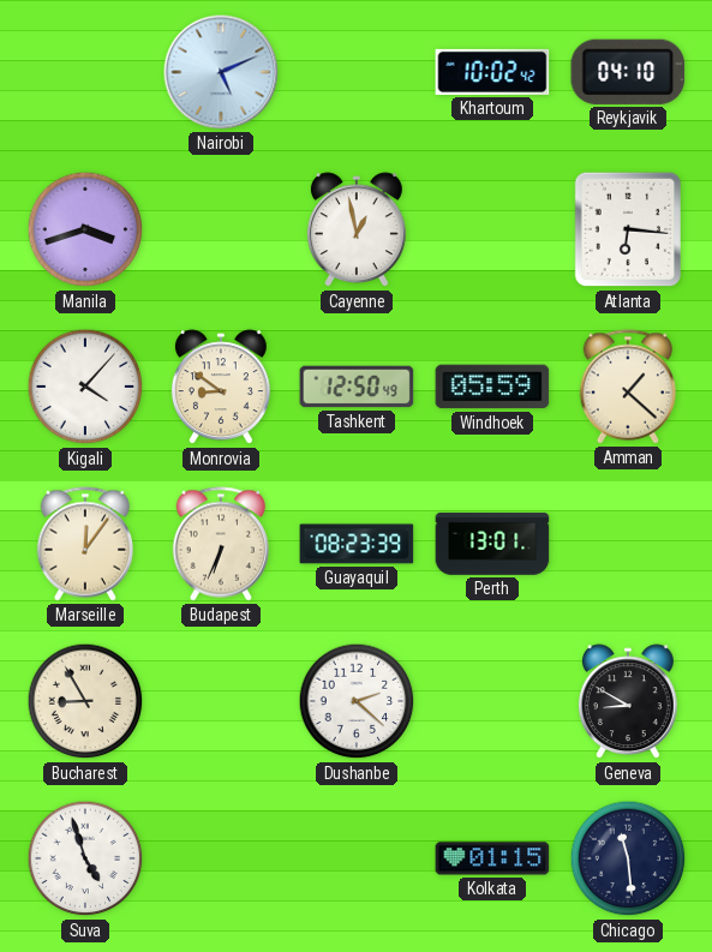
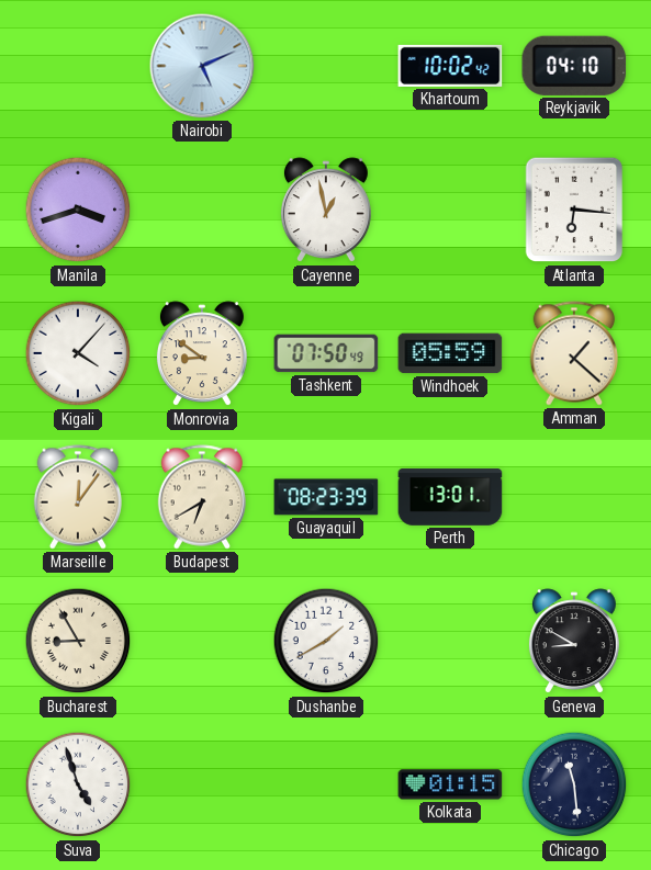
Tashkent: 12:50 -> 07:50 (326, 353)
Budapest: 6:34 -> 6:40 (202, 497)
Dushanbe: 2:22 -> 1:40 (326, 641)
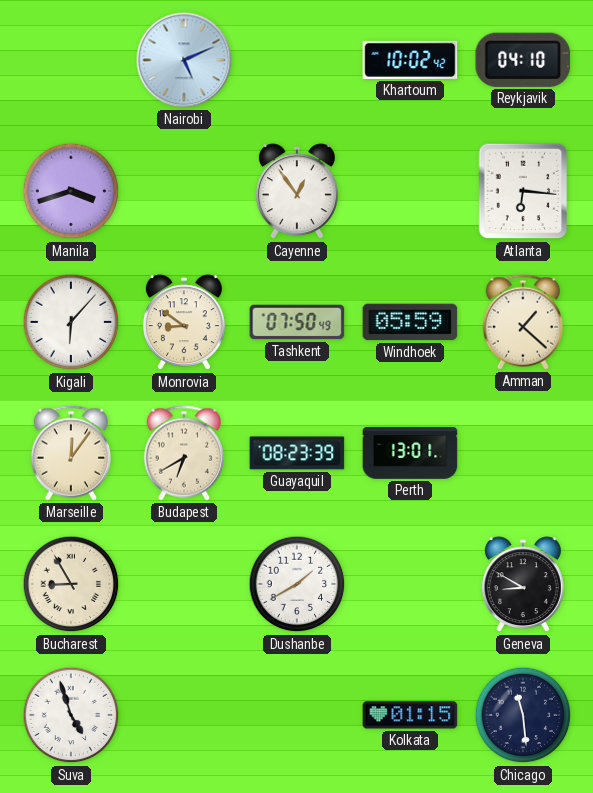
Cayenne: 12:58 -> 12:54 (297, 192)
Kigali: 4:07 -> 6:07 (71, 322)
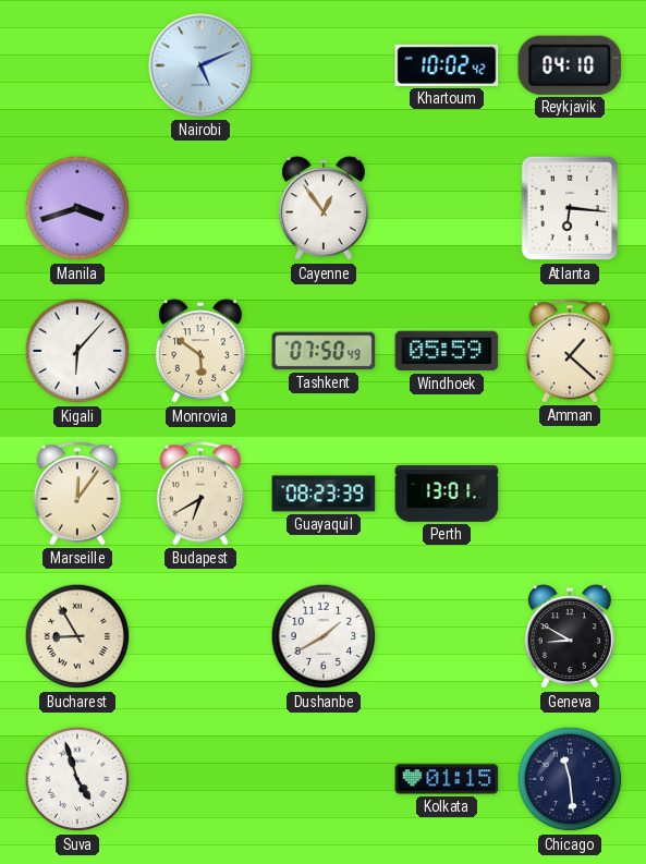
Monrovia: 8:51 -> 5:51 (200, 352)
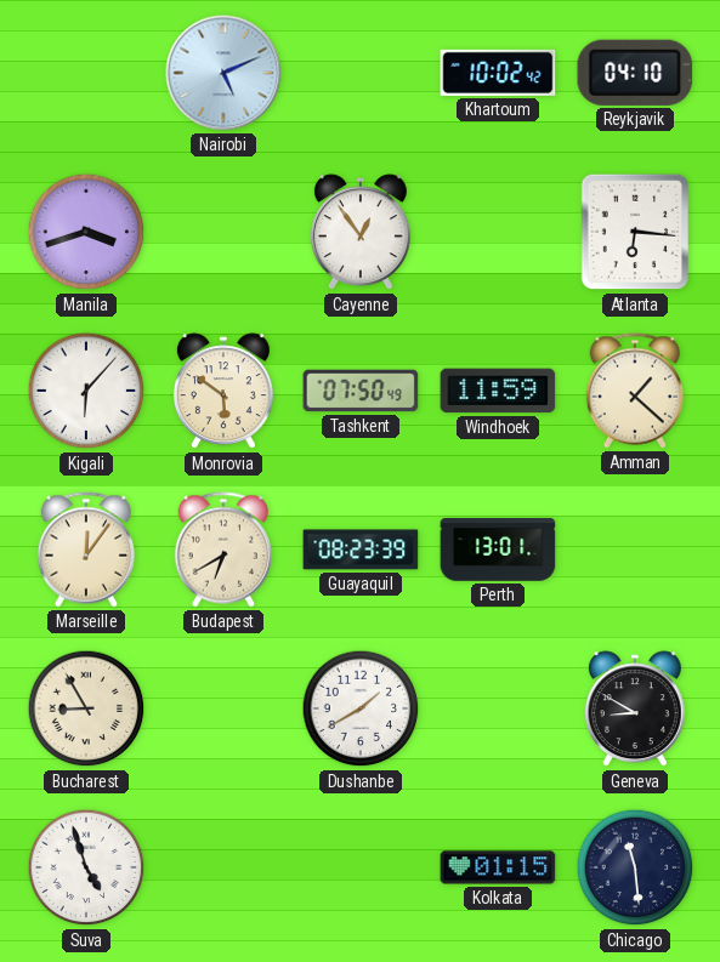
Windhoek: 05:59 -> 11:59 (498, 391)
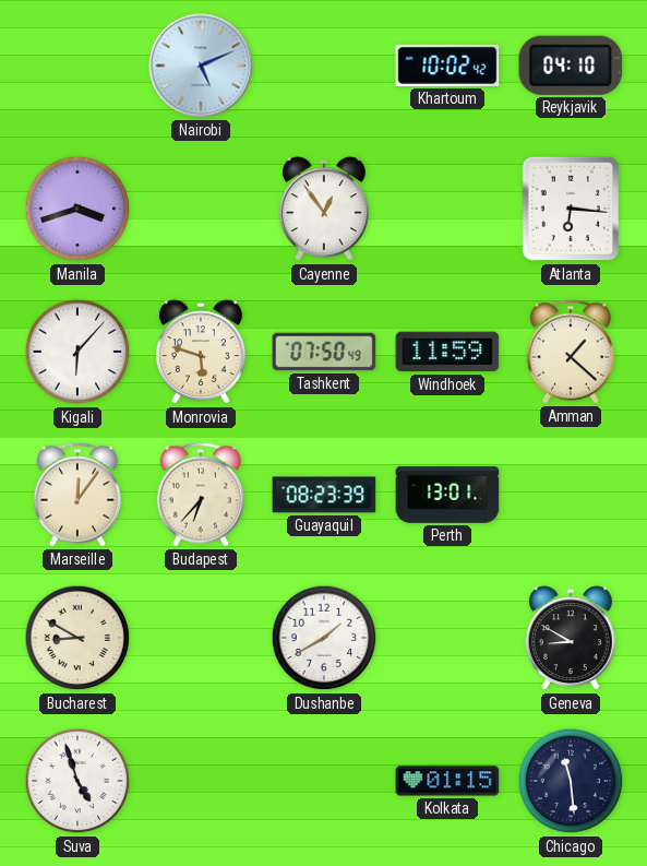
Monrovia: 5:51 -> 5:48 (201, 353)
Budapest: 6:40 -> 6:37 (201, 495)
Bucharest: 8:55 -> 8:50 (77, 638)
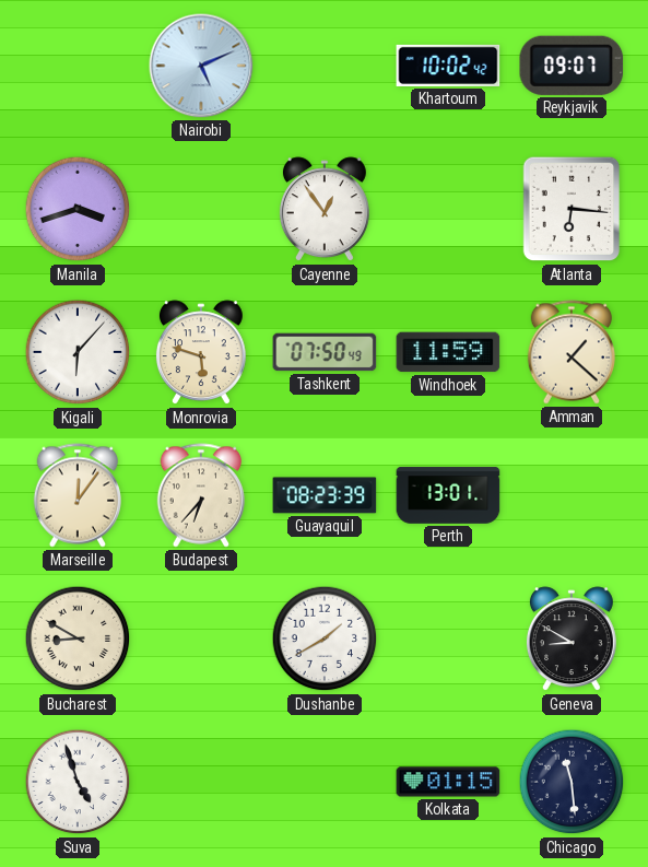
Reykjavik: 04:10 -> 09:07 (572, 66)
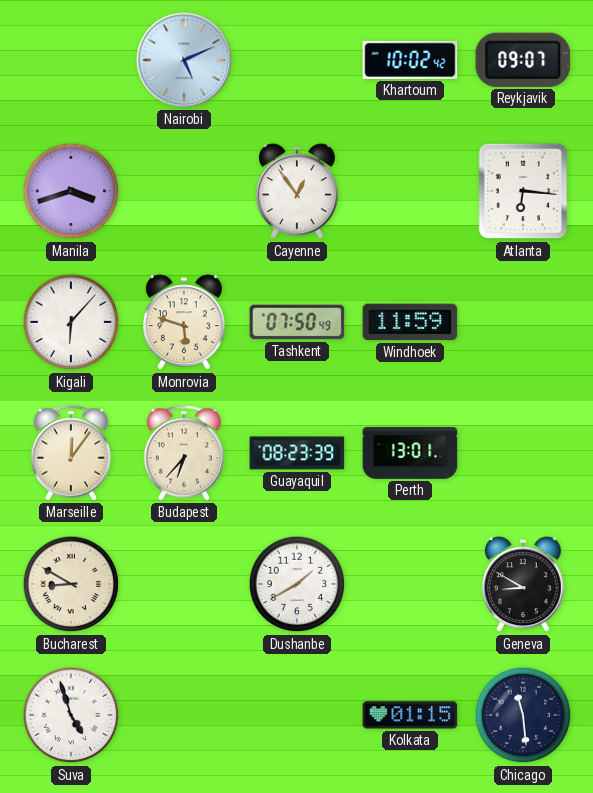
Amman: 1:22 -> none (572, 352)
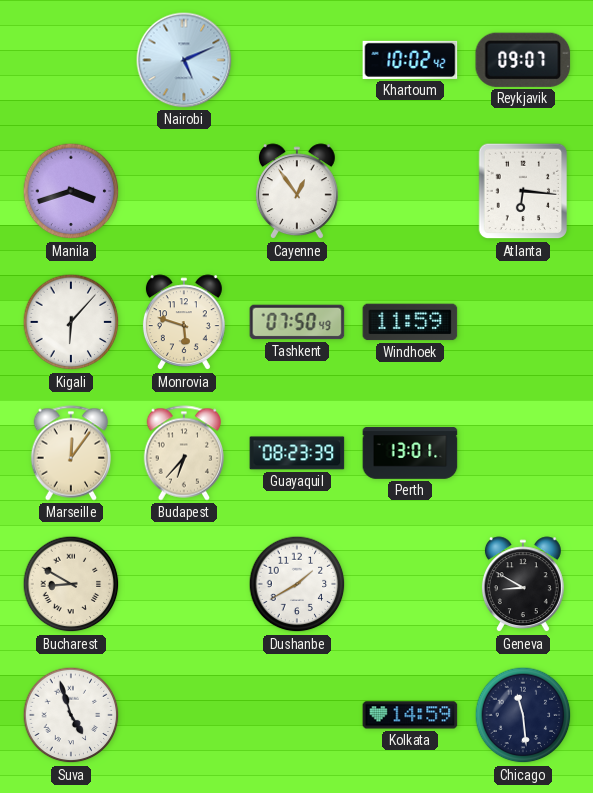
Kolkata: 01:15 -> 14:59 (410, 715)
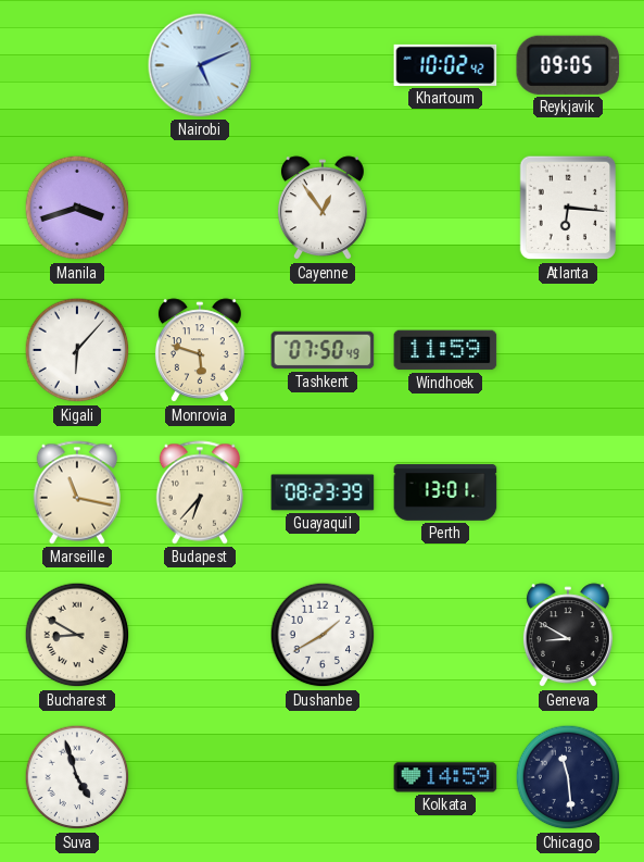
Reykjavik: 09:07 -> 09:05 (568, 65)
Marseille: 12:06 -> 11:17 (77, 492)
